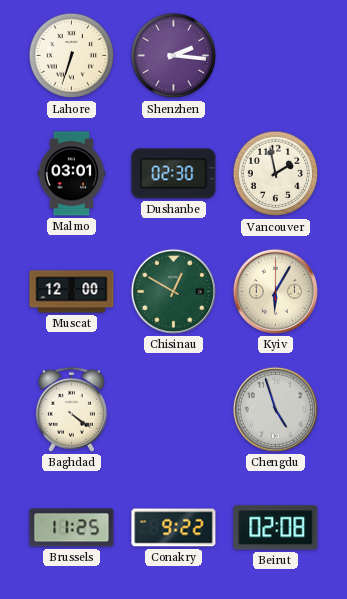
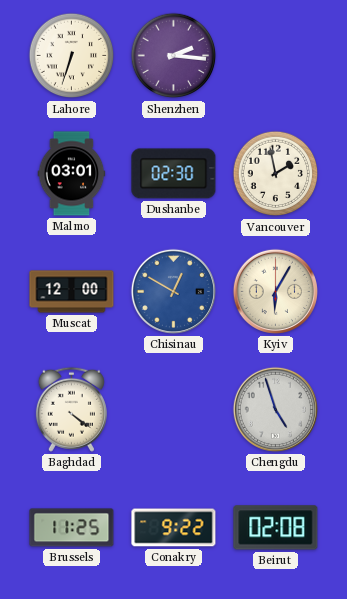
Chisinau dial: green -> blue (173, 291)
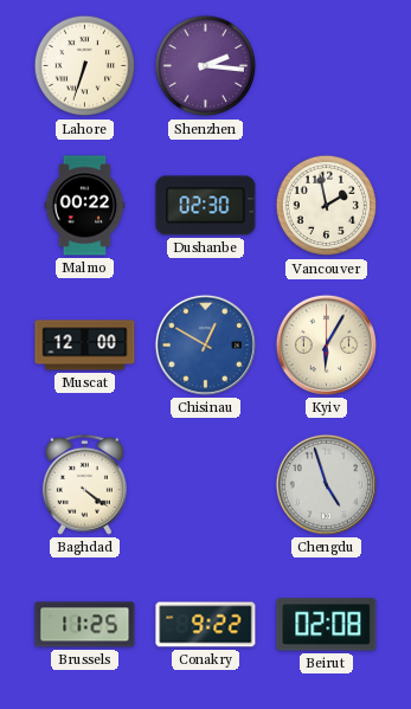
Malmo: 03:01 -> 00:22 (85, 206)
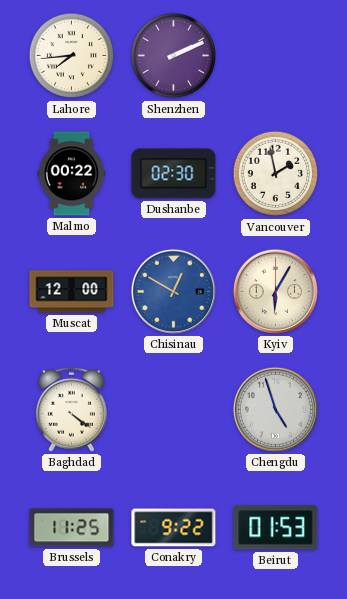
Lahore: 6:33 -> 7:44 (72, 56)
Shenzhen: 2:16 -> 2:11 (174, 56)
Beirut: 02:08 -> 01:53 (276, 528)
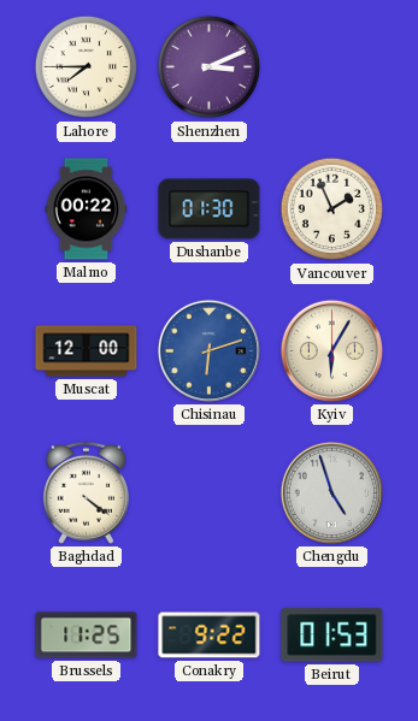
Lahore: 7:44 -> 7:45 (87, 67)
Shenzhen: 2:11 -> 3:11 (210, 67)
Dushanbe: 02:30 -> 01:30 (210, 209)
Vancouver: 1:58 -> 1:56 (332, 209)
Chisinau: 12:50 -> 6:12 (208, 350)
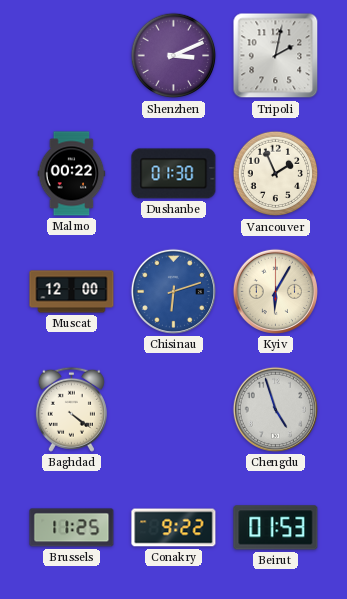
Lahore: 7:45 -> none (87, 67)
Tripoli: none -> 2:02 (276, 56)
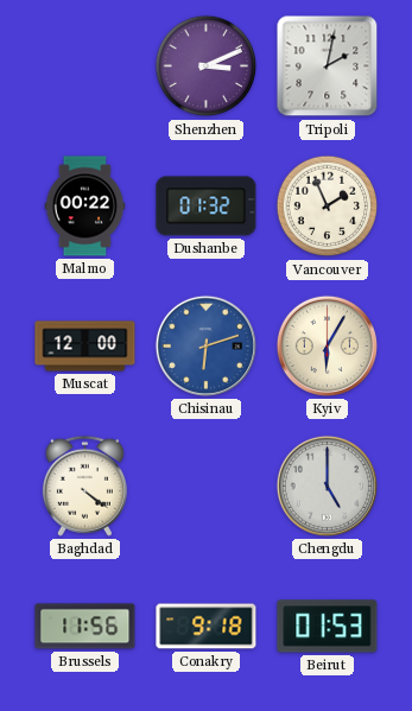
Dushanbe: 01:30 -> 01:32 (207, 207)
Chengdu: 4:57 -> 5:00 (327, 485)
Brussels: 11:25 -> 11:56 (85, 627)
Conakry: 9:22 -> 9:18 (207, 627)
